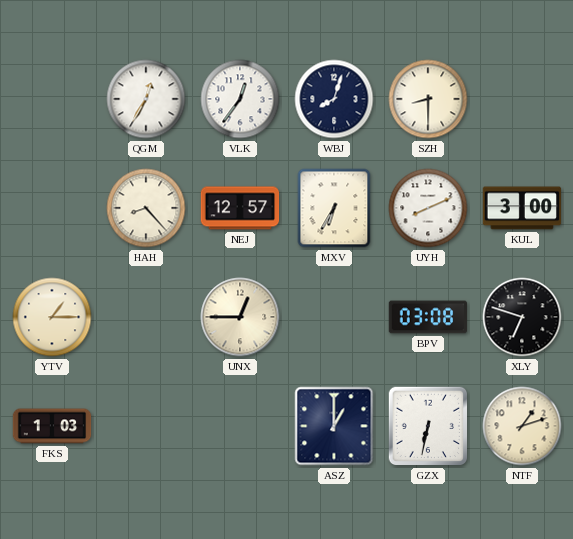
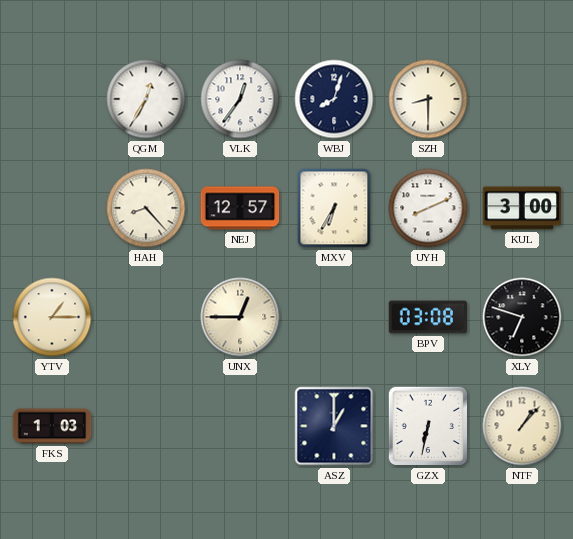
NTF: 1:12 -> 1:07 (522, 426)
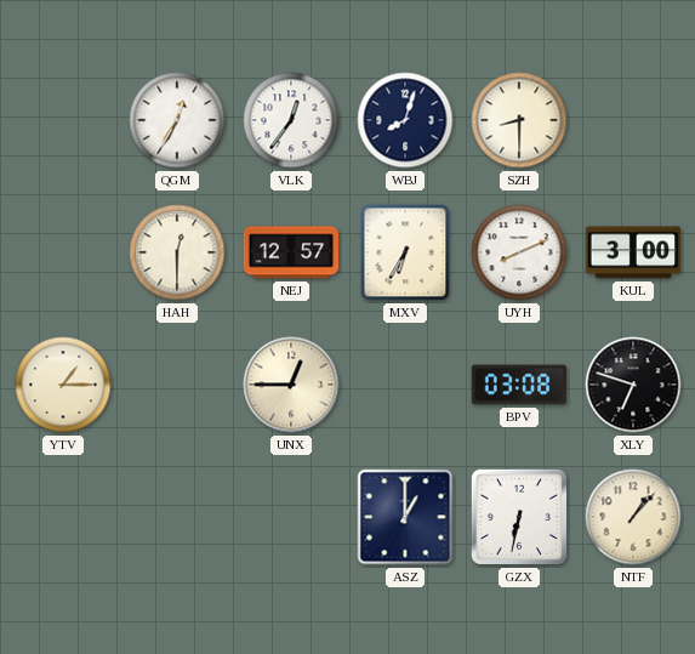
HAH: 8:23 -> 12:30 (177, 252)
FKS: 1:03 -> none (52, 426)
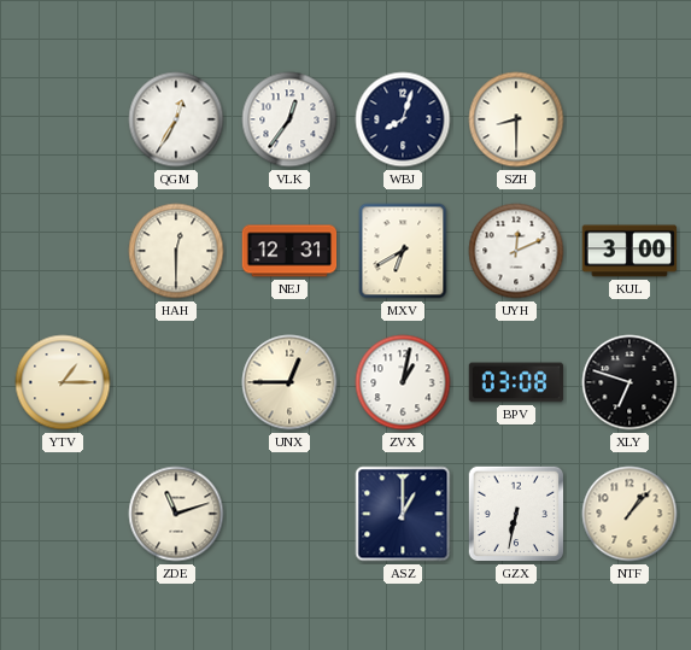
NEJ: 12:57 -> 12:31 (289, 251)
MXV: 6:35 -> 6:40 (403, 251)
UYH: 8:11 -> 12:11 (516, 251)
ZVX: none -> 1:02 (403, 382)
ZDE: none -> 11:12 (176, 514)
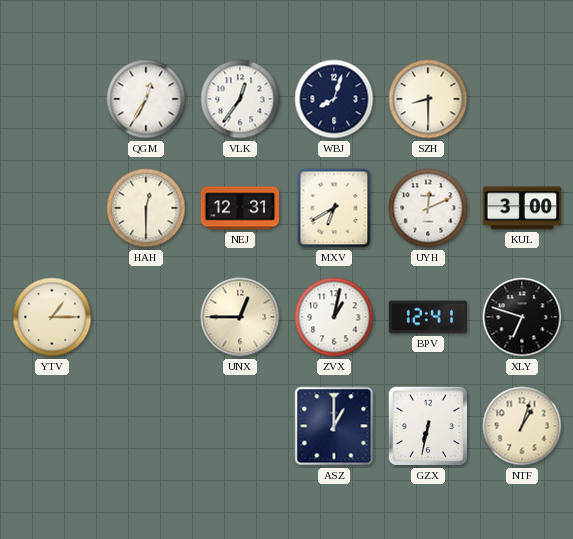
BPV: 03:08 -> 12:41 (428, 317)
ZDE: 11:12 -> none (176, 514)
NTF: 1:07 -> 1:03 (522, 426)
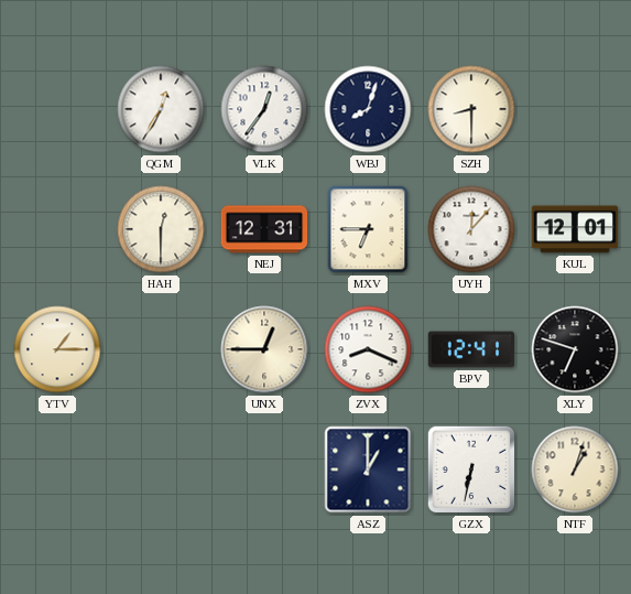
MXV: 6:40 -> 6:45 (368, 229)
UYH: 12:11 -> 12:07 (471, 229)
KUL: 3:00 -> 12:01 (575, 229)
ZVX: 1:02 -> 8:19 (368, 349)
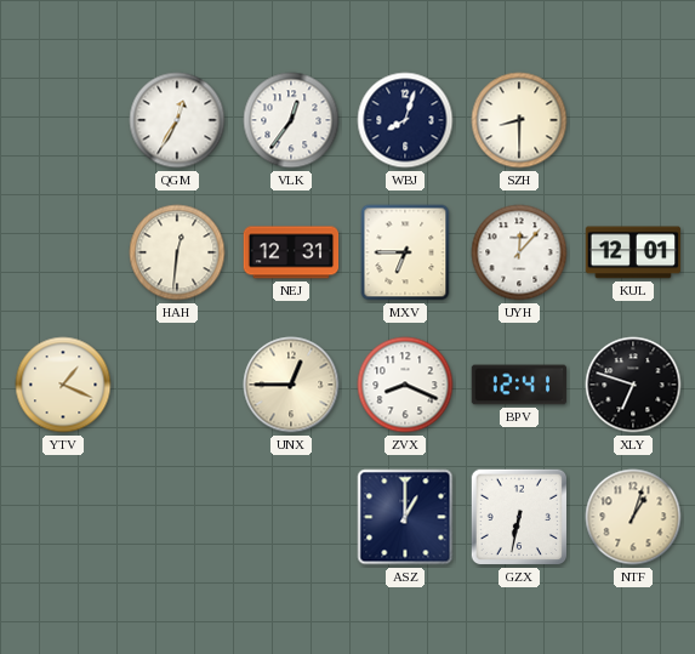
HAH: 12:30 -> 12:31 (177, 252)
YTV: 1:15 -> 1:19 (63, 385)
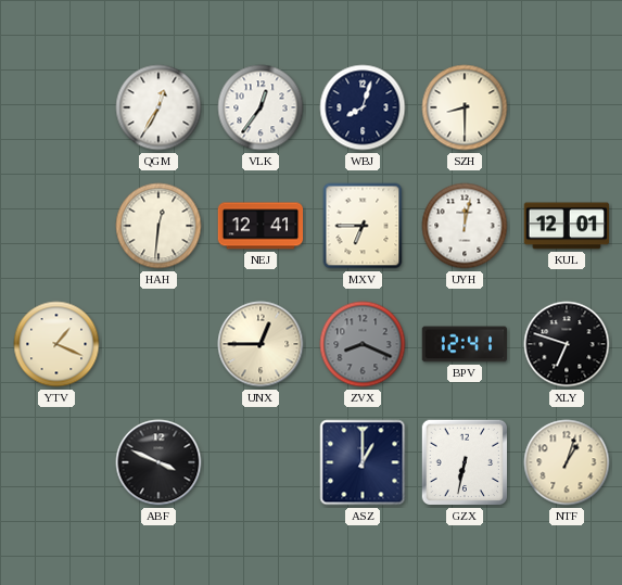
NEJ: 12:31 -> 12:41 (261, 226)
UYH: 12:07 -> 12:02 (465, 226)
ZVX dial: white -> grey (363, 344)
ABF: none -> 3:49 (158, 462)
